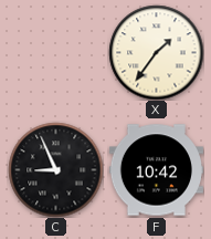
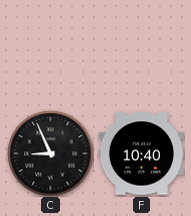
X: 1:36 -> none (156, 52)
F: 10:42 -> 10:40 (141, 154)
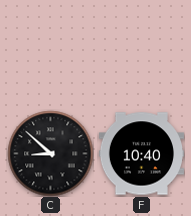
C: 8:56 -> 8:52 (50, 153)
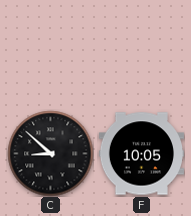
F: 10:40 -> 10:05 (141, 154)
